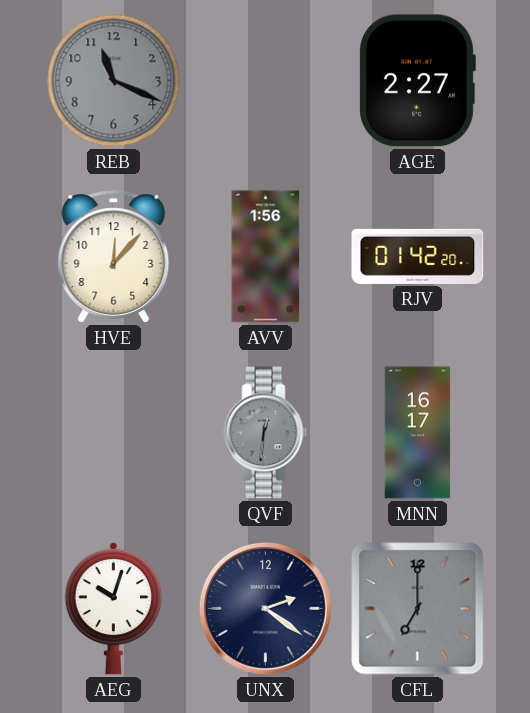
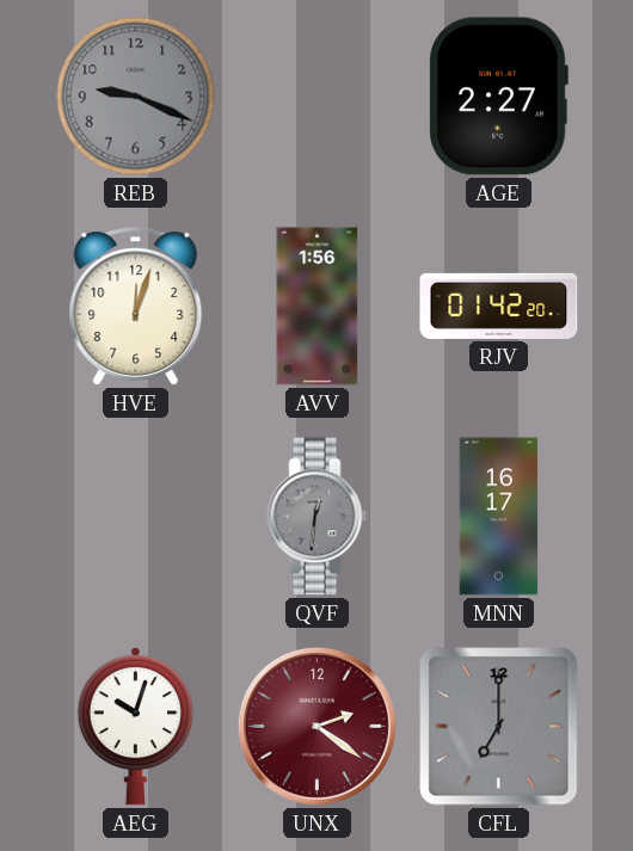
REB: 11:19 -> 9:19 (136, 97)
HVE: 12:07 -> 12:03 (136, 307)
UNX dial: navy -> burgundy (316, 726)
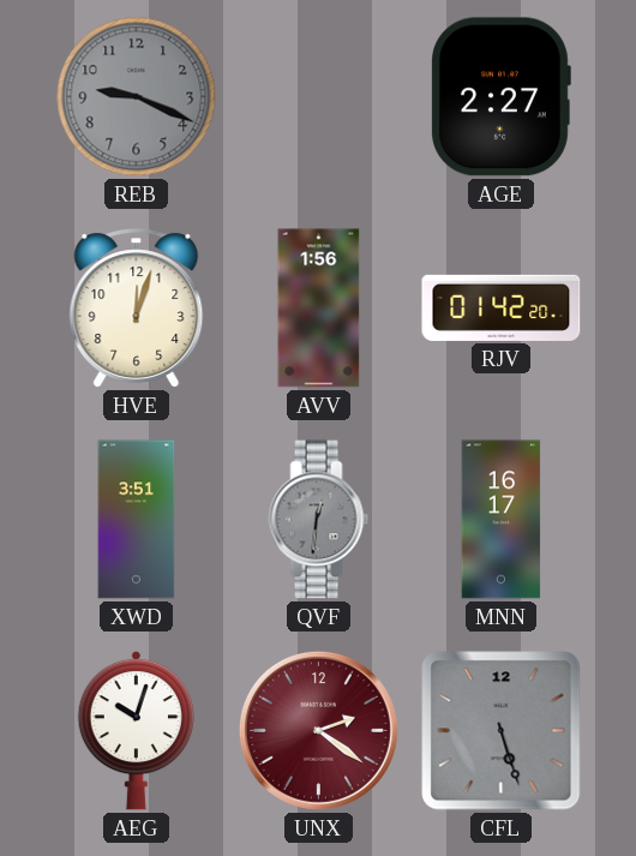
XWD: none -> 3:51 (137, 520)
CFL: 7:00 -> 5:27 (502, 731)
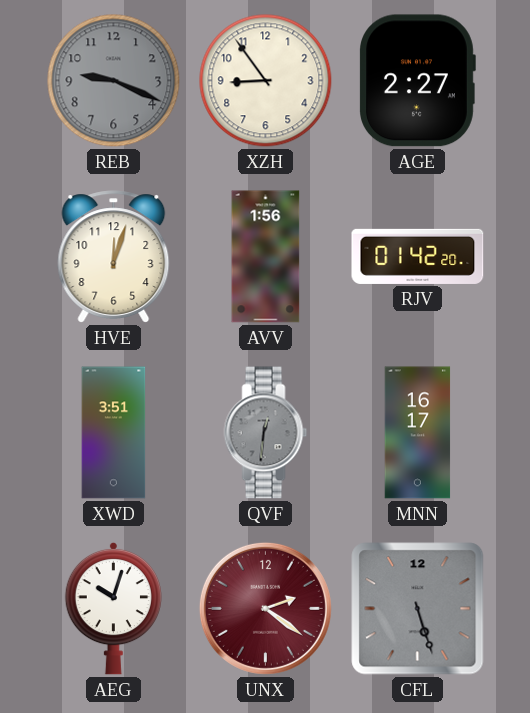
XZH: none -> 8:54 (266, 81)
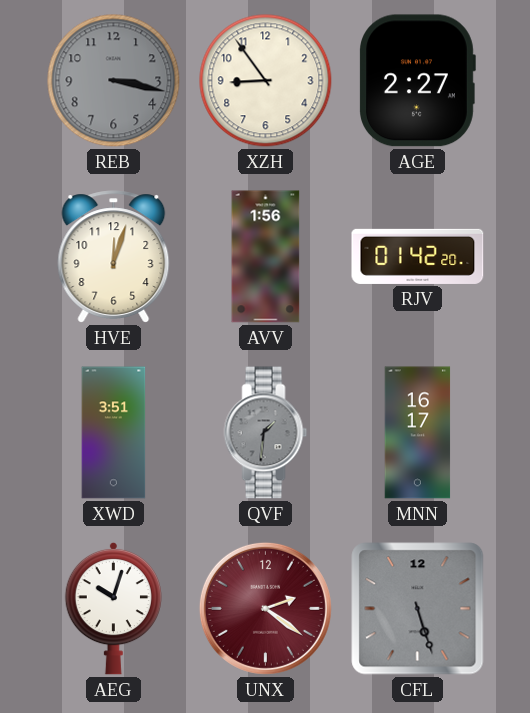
REB: 9:19 -> 3:17 (114, 81)
QVF: 12:31 -> 1:31 (266, 433)
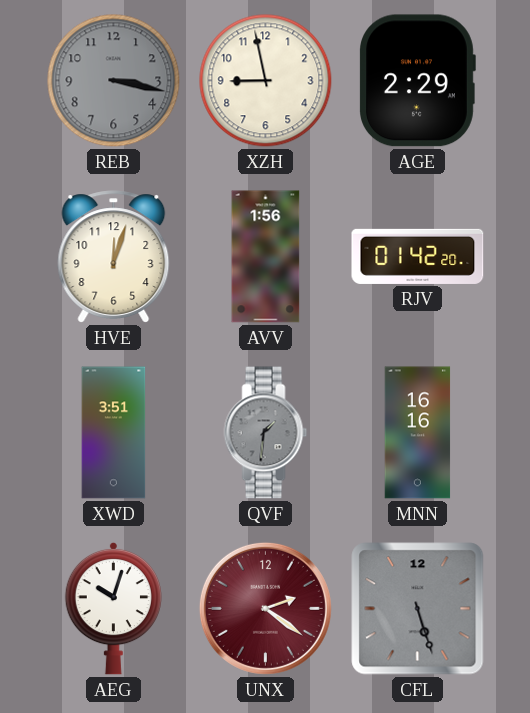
XZH: 8:54 -> 8:58 (266, 81)
AGE: 2:27 -> 2:29 (417, 81)
MNN: 16:17 -> 16:16 (418, 433)
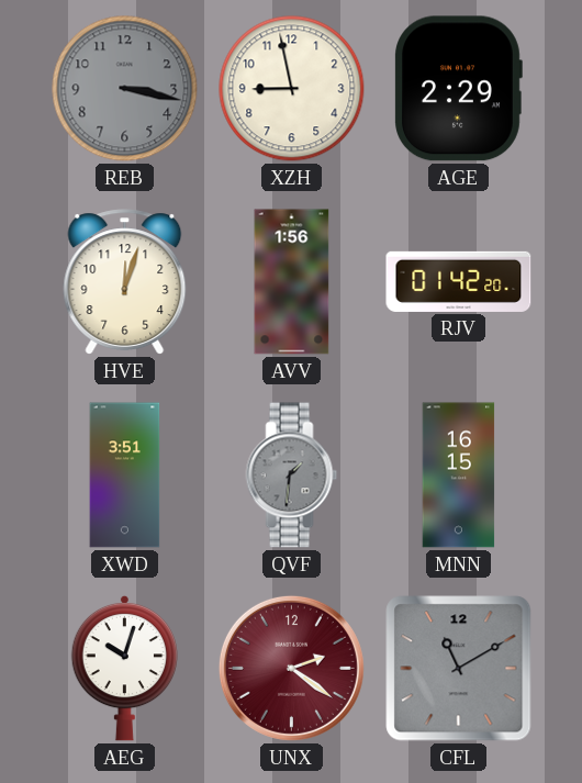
MNN: 16:16 -> 16:15 (459, 476)
CFL: 5:27 -> 11:10 (459, 669)
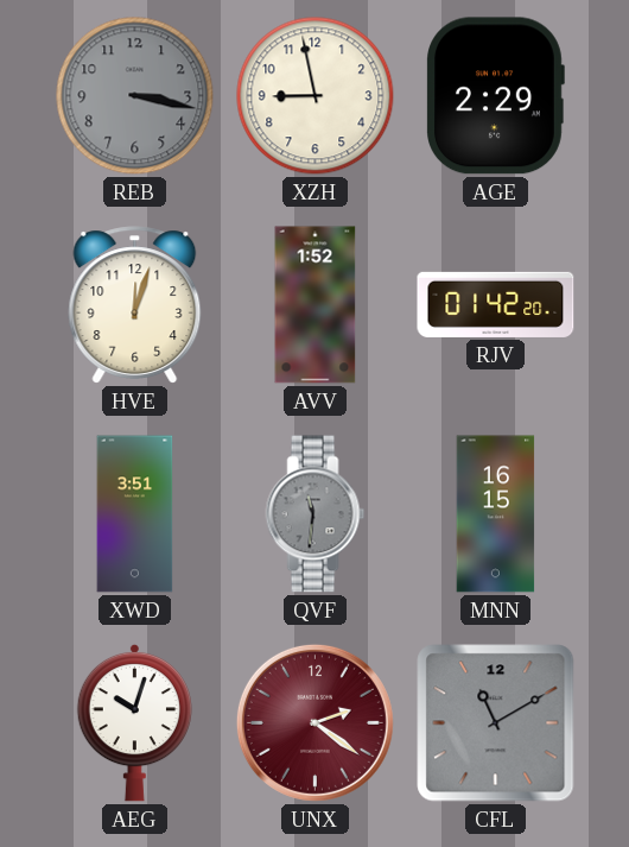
AVV: 1:56 -> 1:52 (316, 305)
QVF: 1:31 -> 11:31 (316, 514)
